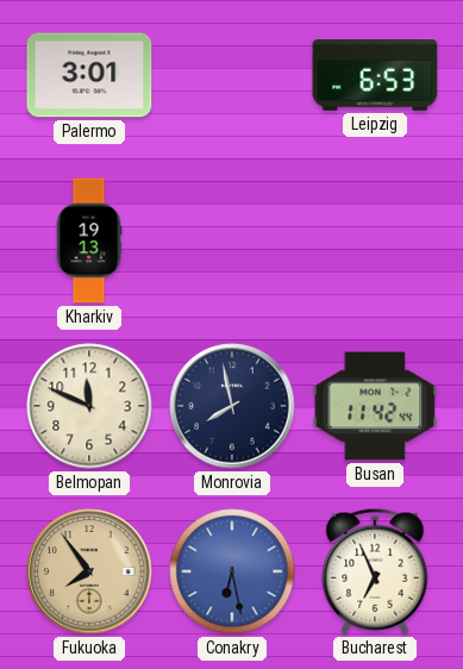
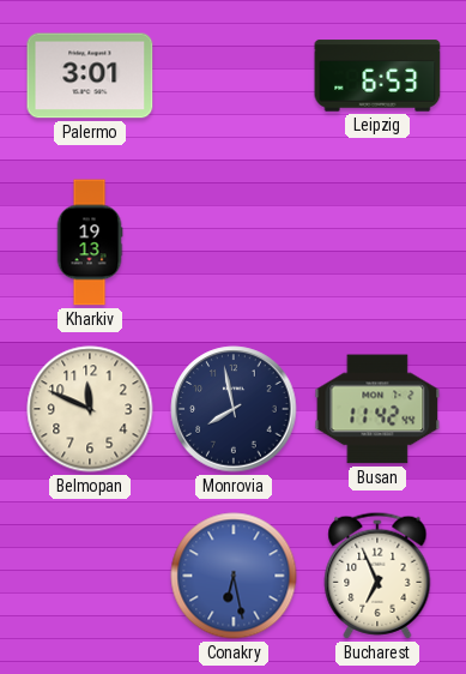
Fukuoka: 7:54 -> none (89, 571)
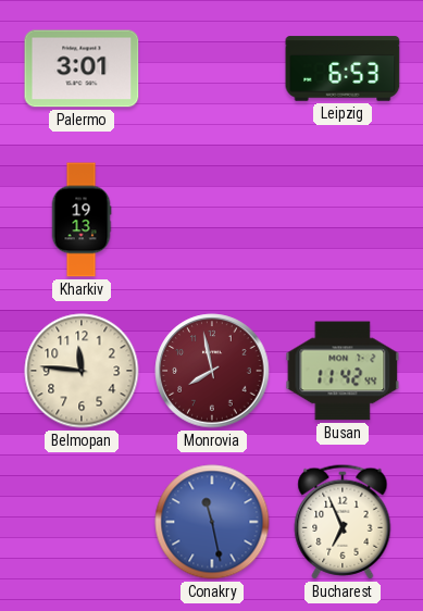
Belmopan: 11:49 -> 11:46 (82, 371)
Monrovia dial: navy -> burgundy (212, 371)
Conakry: 6:28 -> 11:28 (212, 522)
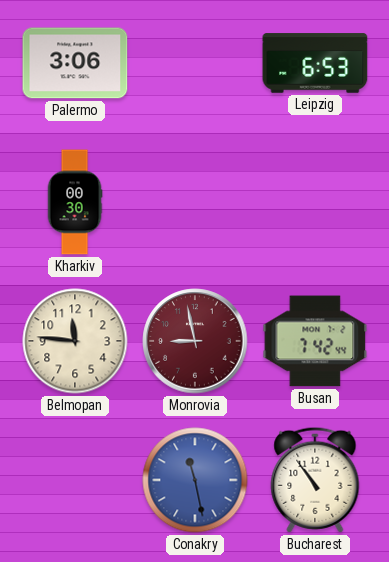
Palermo: 3:01 -> 3:06 (75, 63)
Kharkiv: 19:13 -> 00:30 (75, 202)
Monrovia: 7:58 -> 8:58 (195, 341)
Busan: 11:42 -> 7:42 (315, 341)
Bucharest: 6:56 -> 10:54 (315, 480)
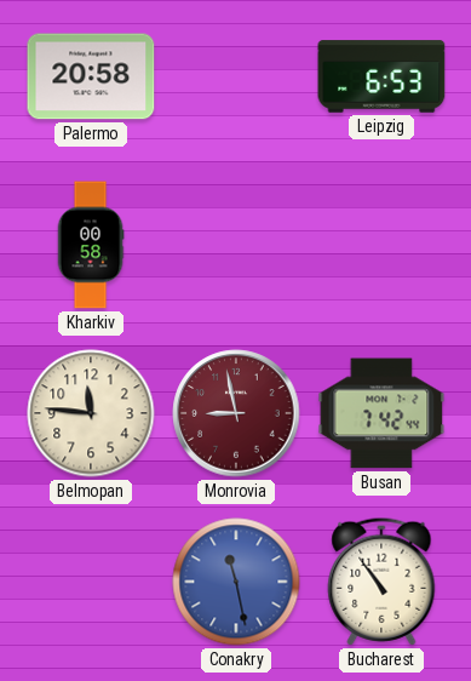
Palermo: 3:06 -> 20:58 (91, 76)
Kharkiv: 00:30 -> 00:58 (91, 245)
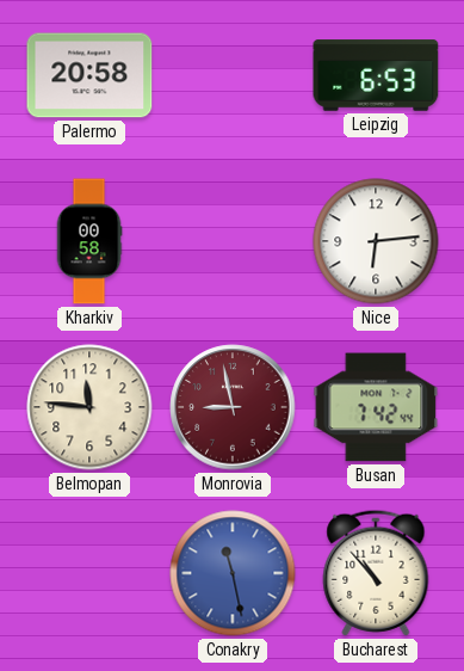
Nice: none -> 6:14 (376, 241)
Bucharest: 10:54 -> 10:53 (376, 573)
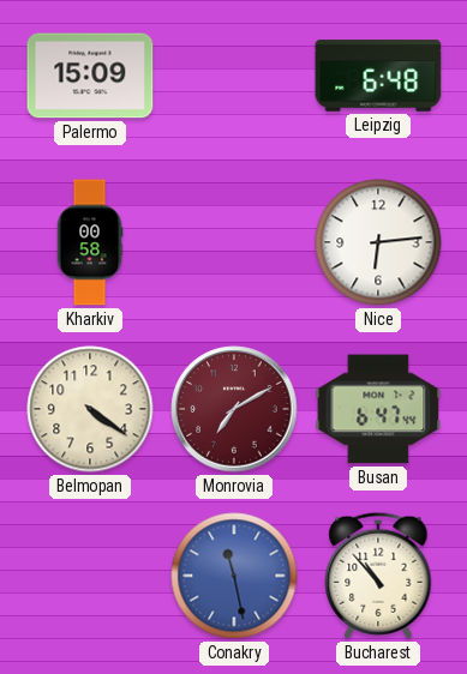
Palermo: 20:58 -> 15:09 (90, 76)
Leipzig: 6:53 -> 6:48 (378, 76)
Belmopan: 11:46 -> 4:21 (90, 409)
Monrovia: 8:58 -> 7:10 (234, 409)
Busan: 7:42 -> 6:47 (378, 409)
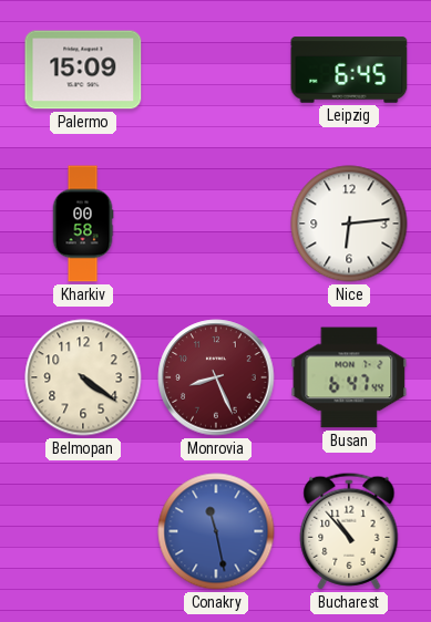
Leipzig: 6:48 -> 6:45 (349, 70)
Monrovia: 7:10 -> 8:26 (216, 377)
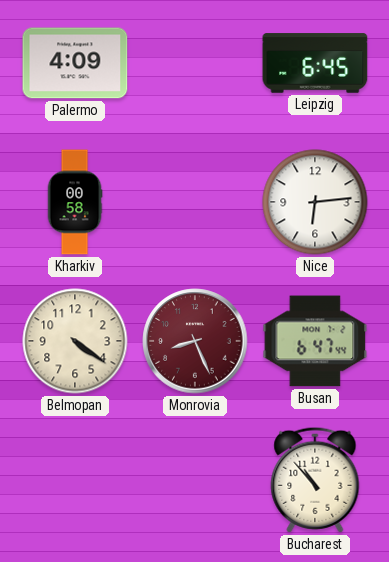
Palermo: 15:09 -> 4:09 (75, 63)
Conakry: 11:28 -> none (216, 531)
